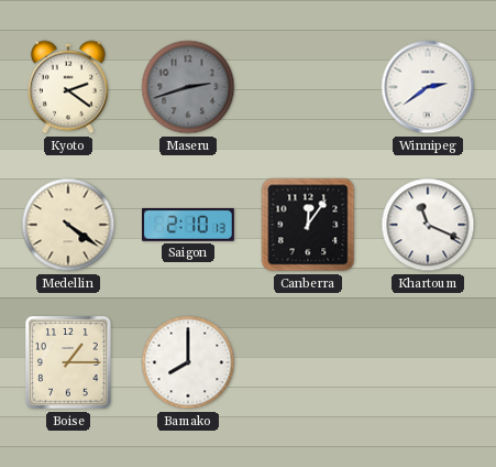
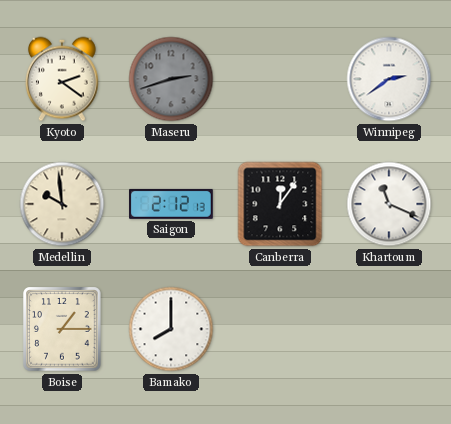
Medellin: 4:21 -> 9:59 (62, 204)
Saigon: 2:10 -> 2:12 (172, 204)
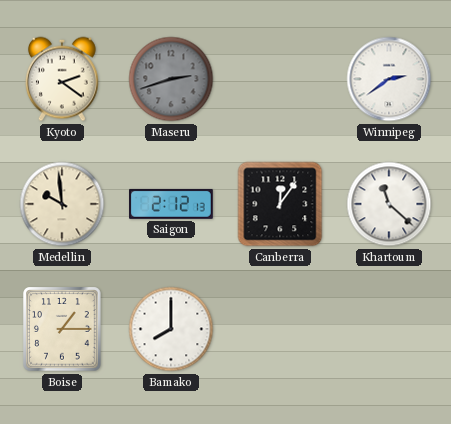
Khartoum: 11:19 -> 11:22 (389, 204)
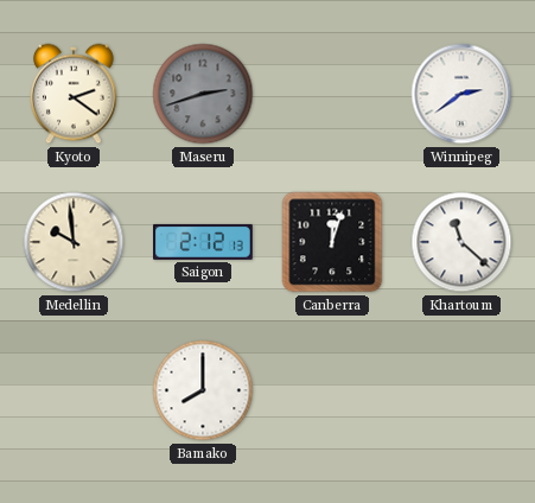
Canberra: 12:06 -> 12:03 (332, 242)
Boise: 1:15 -> none (62, 329)
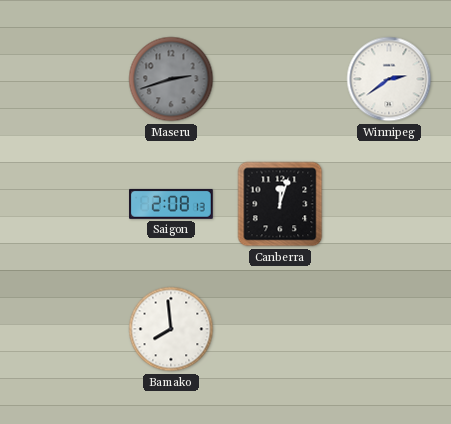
Kyoto: 2:21 -> none (74, 94)
Medellin: 9:59 -> none (74, 242)
Saigon: 2:12 -> 2:08 (172, 204)
Khartoum: 11:22 -> none (461, 242)
Bamako: 8:00 -> 7:59 (171, 329)
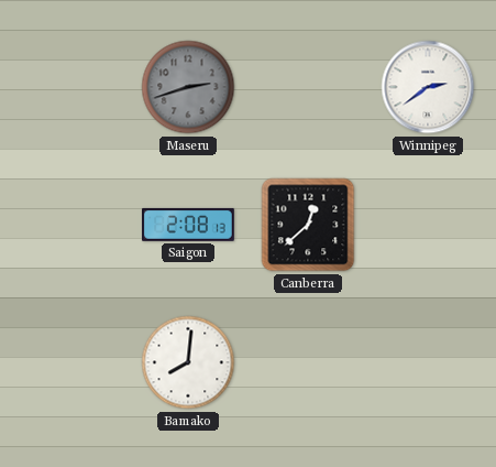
Canberra: 12:03 -> 12:38 (308, 225)
Bamako: 7:59 -> 8:01 (188, 362)
